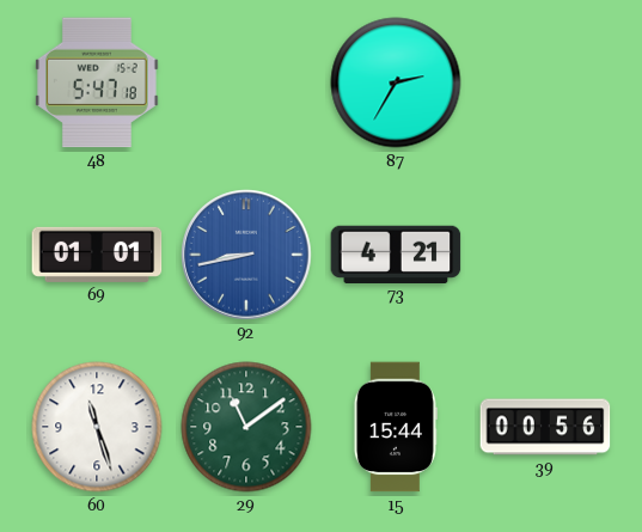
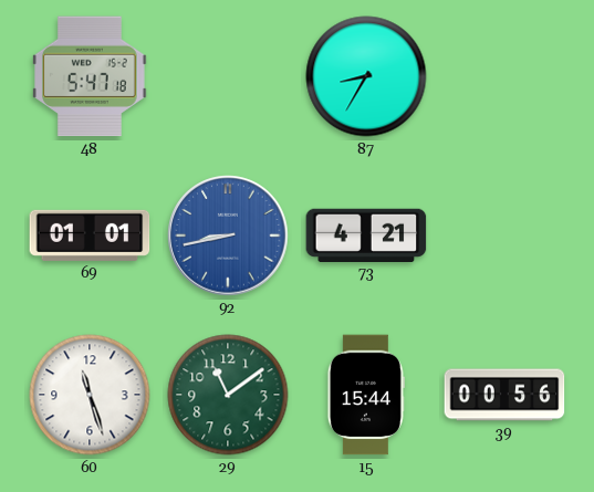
87: 2:35 -> 8:35 (366, 76)
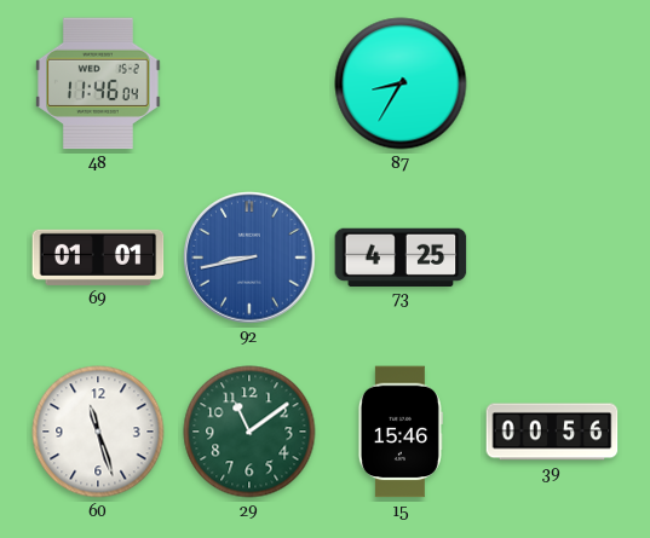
48: 5:47 -> 11:46 (99, 83)
73: 4:21 -> 4:25 (401, 256)
15: 15:44 -> 15:46 (401, 432)
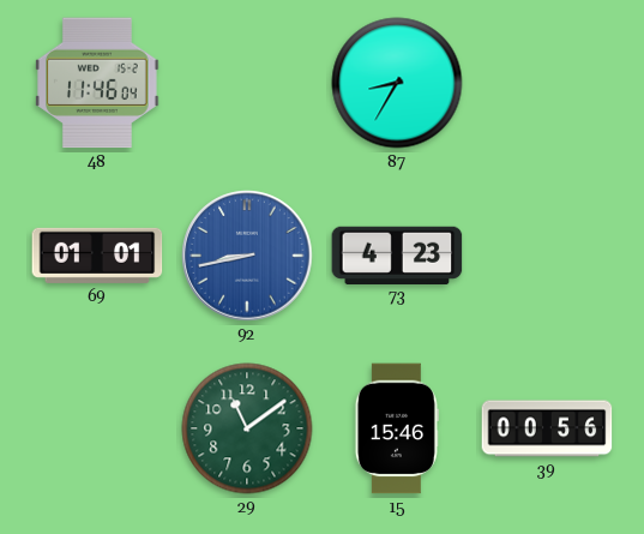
73: 4:25 -> 4:23 (397, 254)
60: 11:27 -> none (98, 432)
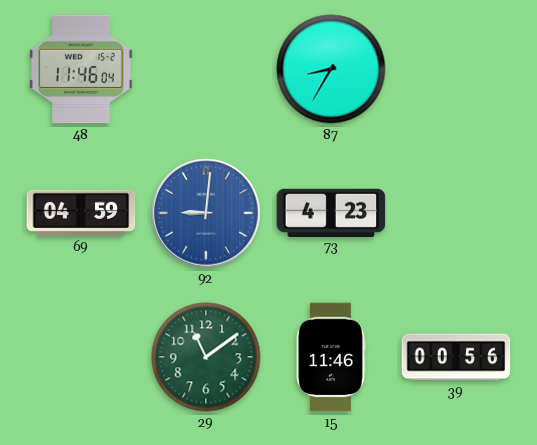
69: 01:01 -> 04:59 (81, 213)
92: 8:43 -> 9:01 (206, 213)
15: 15:46 -> 11:46 (331, 357)
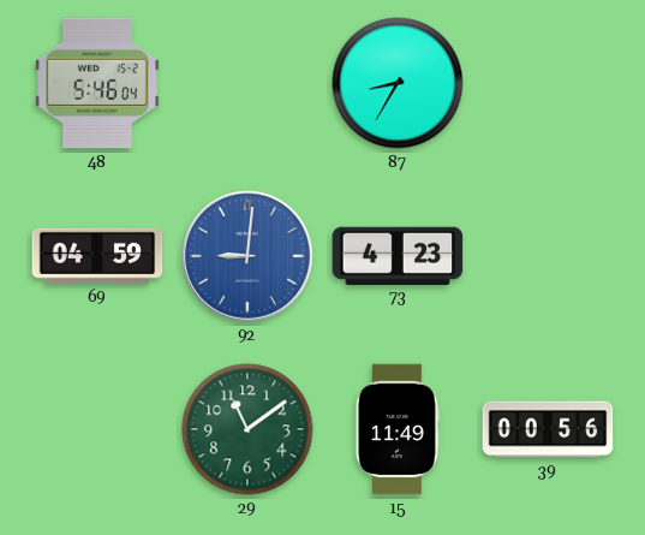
48: 11:46 -> 5:46 (98, 83)
15: 11:46 -> 11:49 (398, 429)
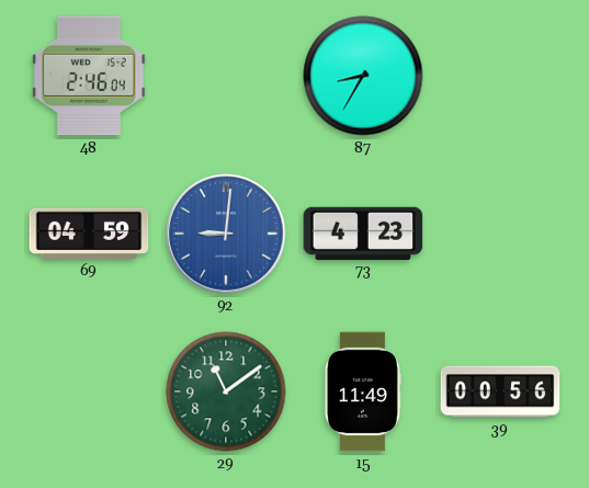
48: 5:46 -> 2:46 (90, 76)
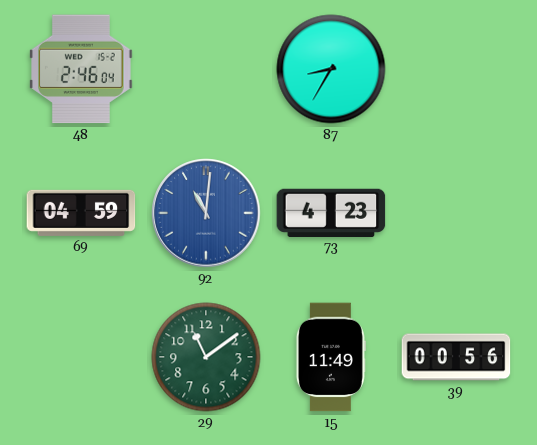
92: 9:01 -> 11:01 (206, 213)
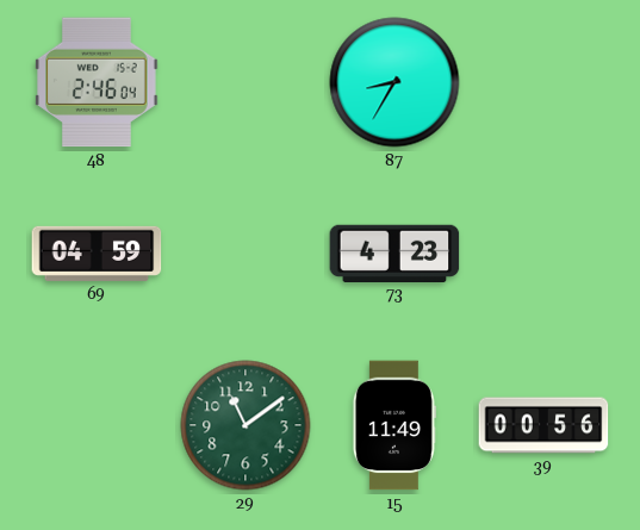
92: 11:01 -> none (206, 213)
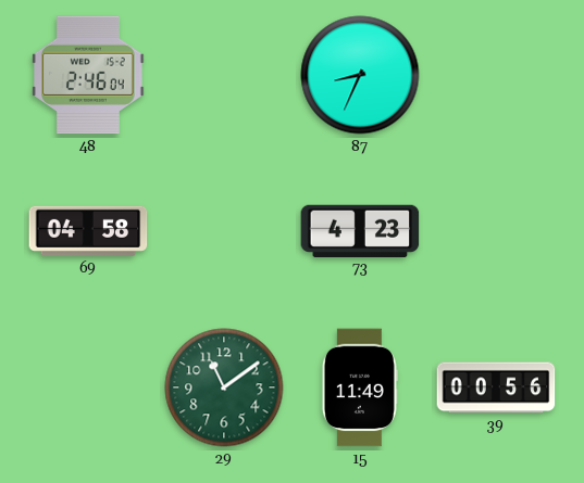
87: 8:35 -> 8:34 (360, 75)
69: 04:59 -> 04:58 (88, 231)
